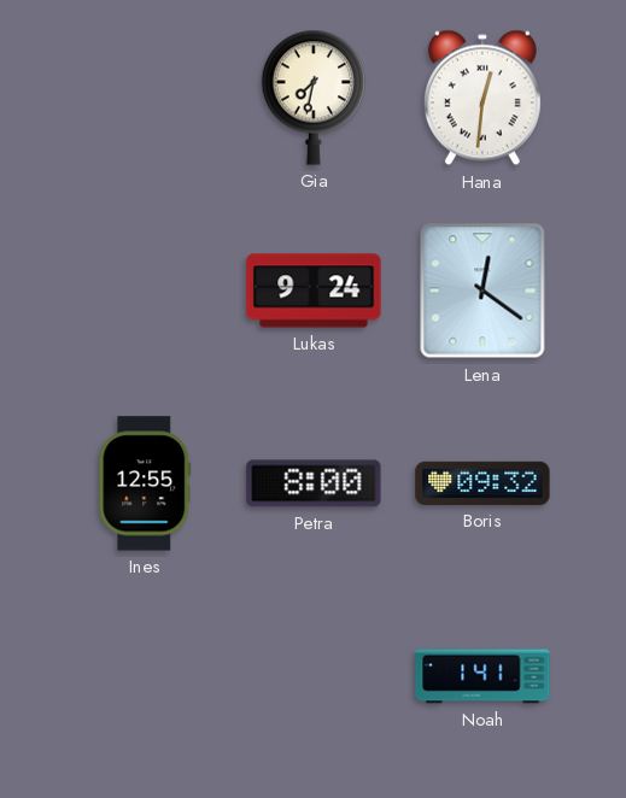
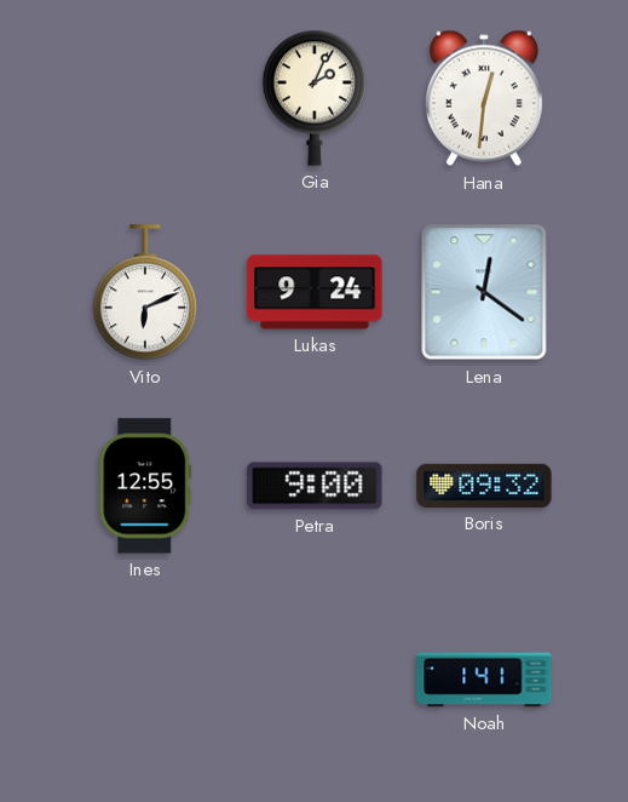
Gia: 7:32 -> 2:04 (313, 98)
Vito: none -> 6:11 (144, 293)
Petra: 8:00 -> 9:00 (315, 486)
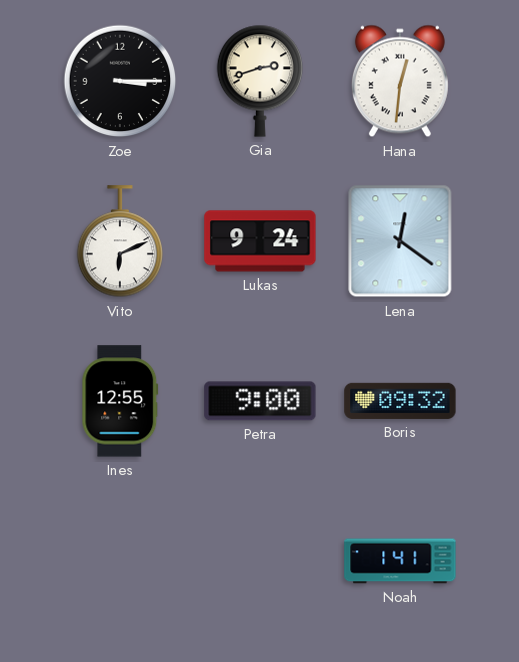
Zoe: none -> 3:15 (120, 81)
Gia: 2:04 -> 2:42 (259, 81)
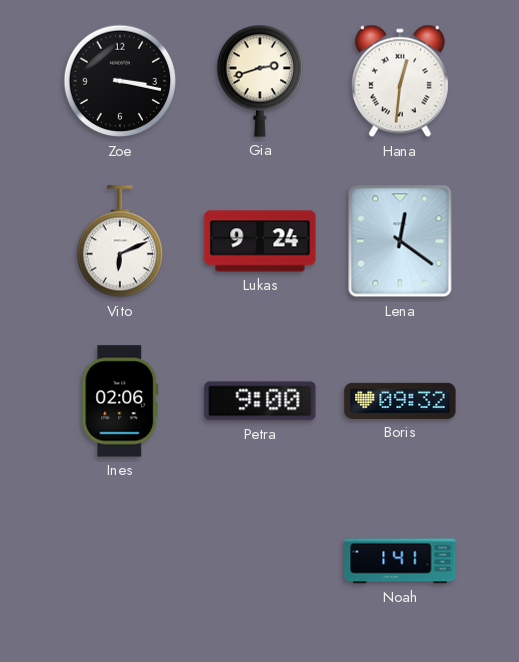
Zoe: 3:15 -> 3:17 (120, 81)
Ines: 12:55 -> 02:06 (120, 401)
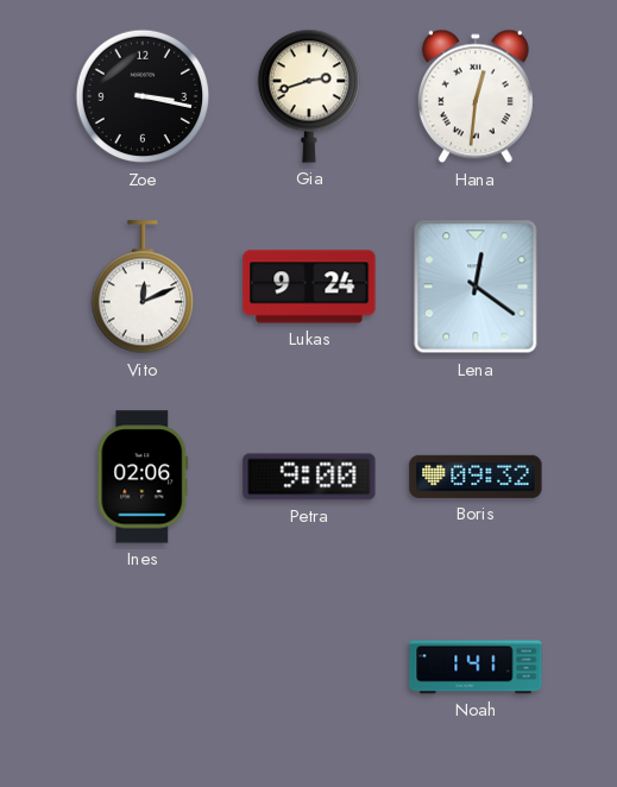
Vito: 6:11 -> 12:11 (141, 288)
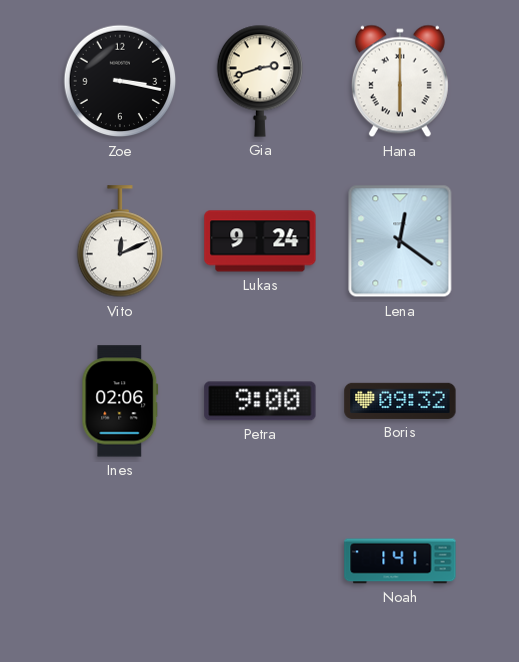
Hana: 12:31 -> 6:00 (400, 81)
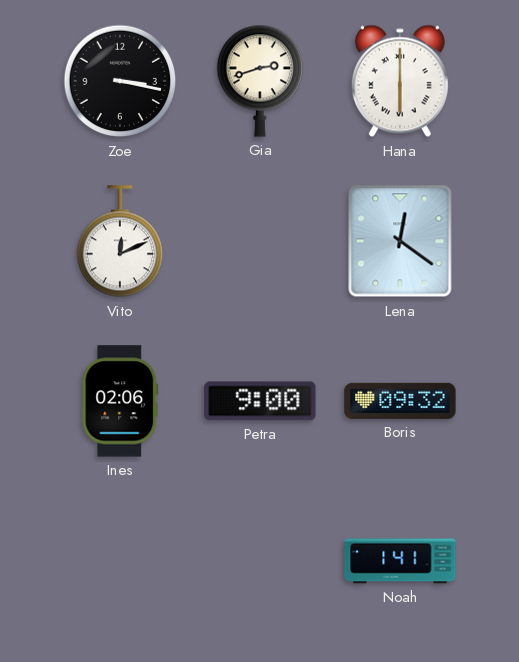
Lukas: 9:24 -> none (260, 241)
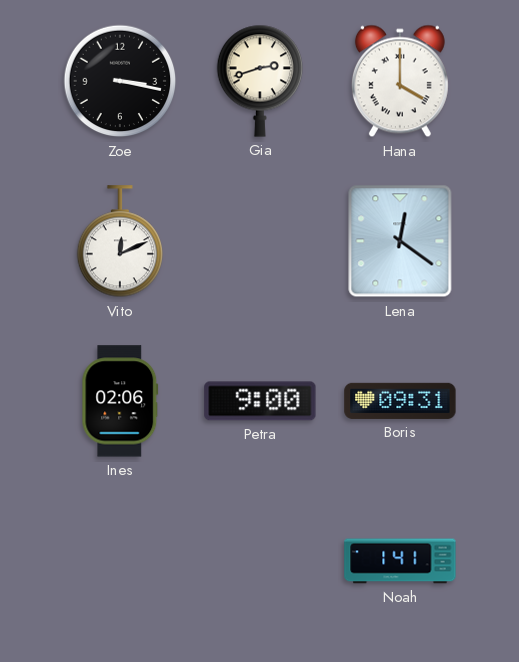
Hana: 6:00 -> 4:00 (400, 81)
Boris: 09:32 -> 09:31 (400, 401)
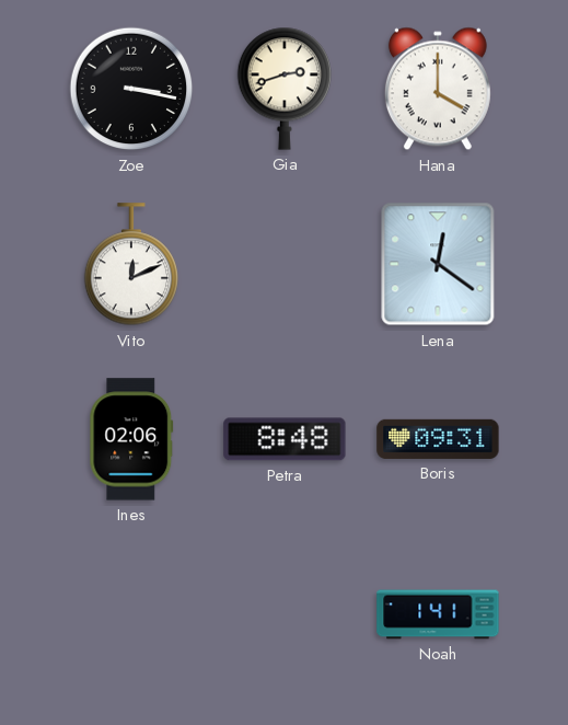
Petra: 9:00 -> 8:48 (285, 439)
